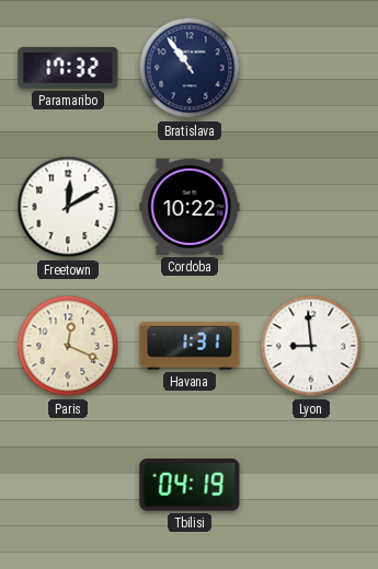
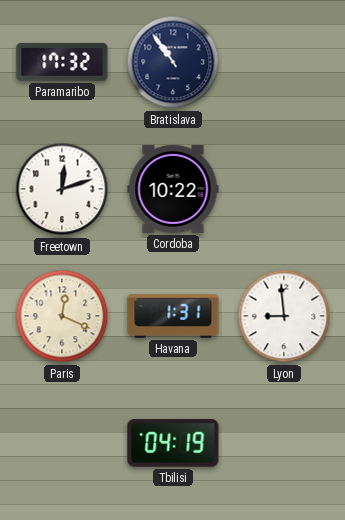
Freetown: 12:10 -> 12:12 (62, 189)
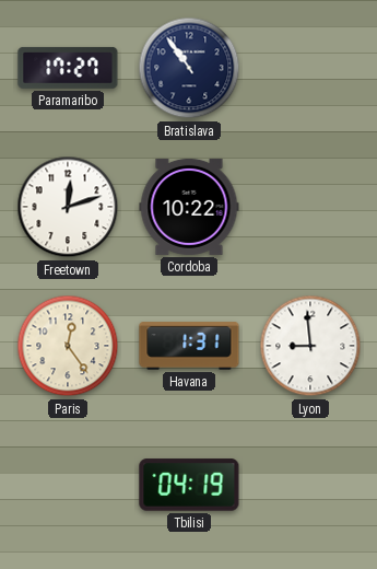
Paramaribo: 17:32 -> 17:27 (68, 68)
Paris: 12:19 -> 12:24 (68, 346)
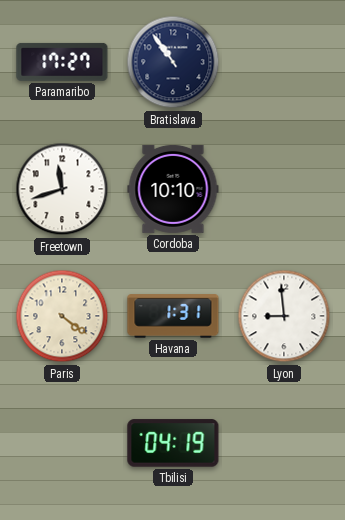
Freetown: 12:12 -> 11:42 (62, 189)
Cordoba: 10:22 -> 10:10 (173, 189)
Paris: 12:24 -> 4:21 (62, 316)
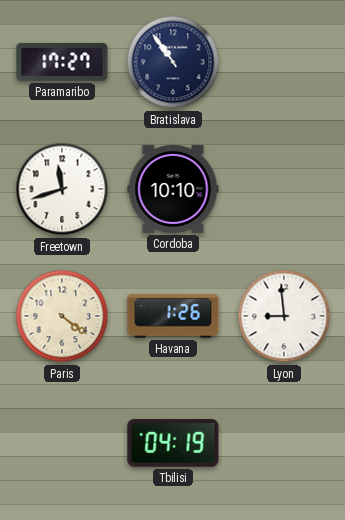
Havana: 1:31 -> 1:26 (173, 316)
